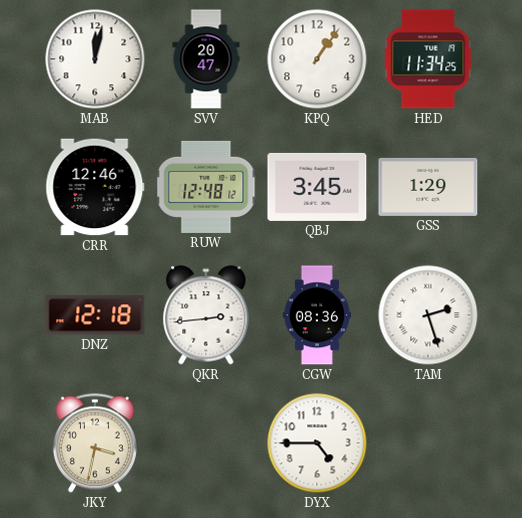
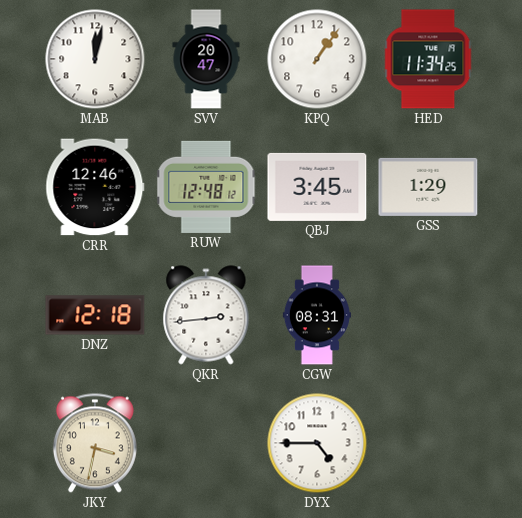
CGW: 08:36 -> 08:31 (317, 315)
TAM: 2:27 -> none (428, 315)
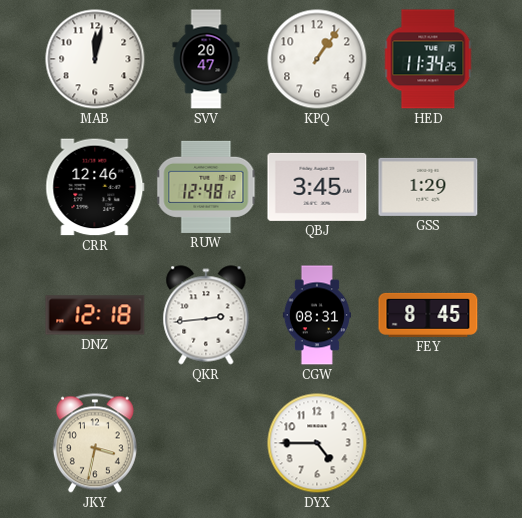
FEY: none -> 8:45 (428, 315)
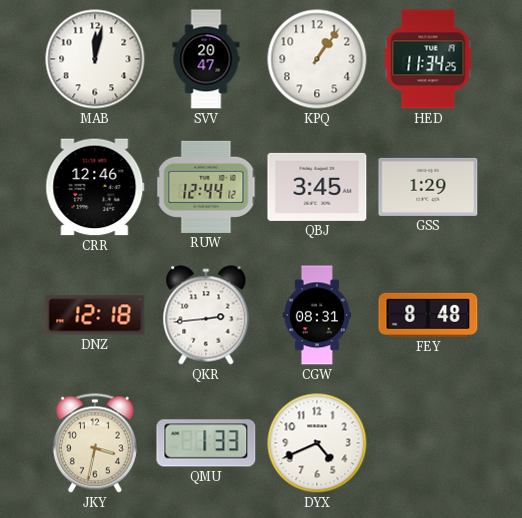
RUW: 12:48 -> 12:44 (206, 187)
FEY: 8:45 -> 8:48 (428, 315)
QMU: none -> 1:33 (206, 443)
DYX: 4:45 -> 4:41 (317, 443)
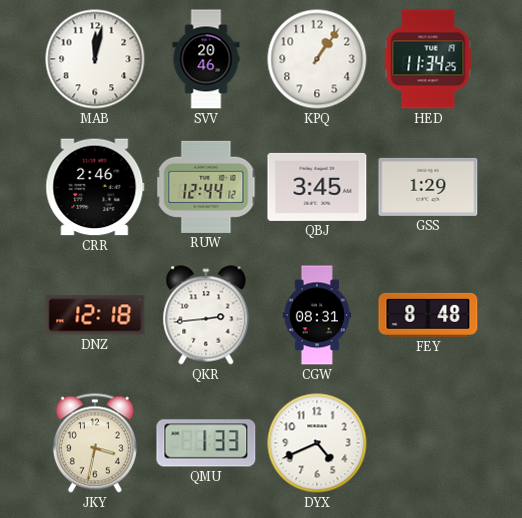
SVV: 20:47 -> 20:46 (206, 59)
CRR: 12:46 -> 2:46 (95, 187)
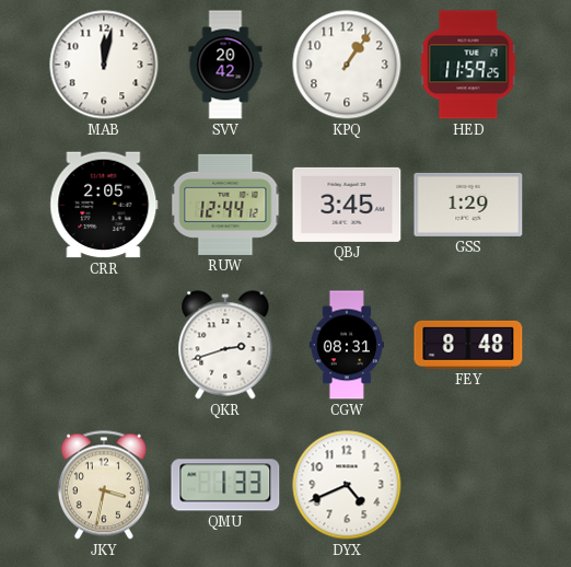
SVV: 20:46 -> 20:42 (225, 65)
HED: 11:34 -> 11:59 (468, 65)
CRR: 2:46 -> 2:05 (104, 205)
DNZ: 12:18 -> none (95, 315)
QKR: 2:44 -> 2:42 (225, 345)
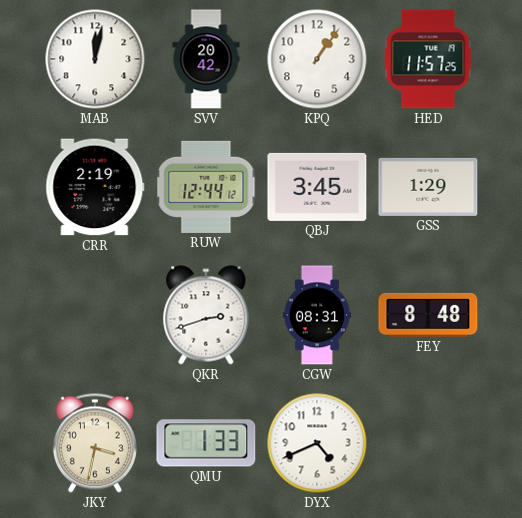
HED: 11:59 -> 11:57 (428, 59)
CRR: 2:05 -> 2:19 (95, 187)
